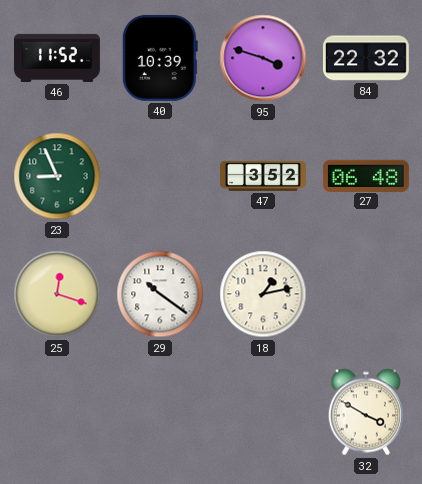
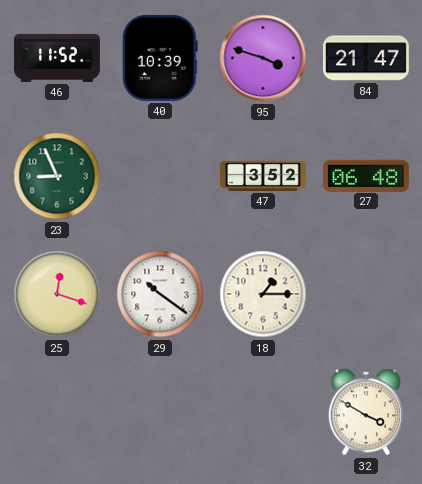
84: 22:32 -> 21:47 (366, 58)
18: 1:13 -> 1:15 (263, 294)
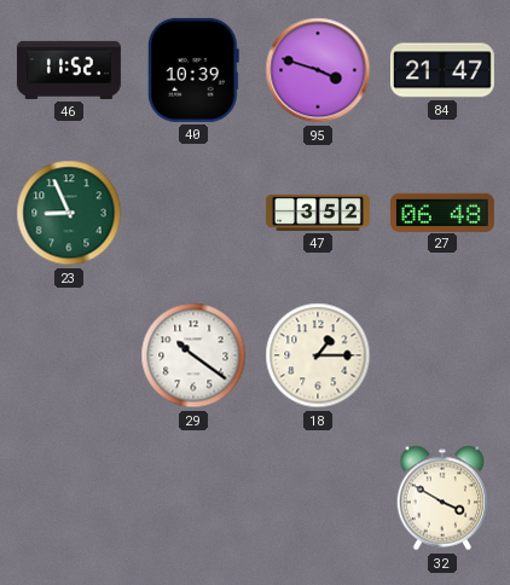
25: 12:18 -> none (57, 294)
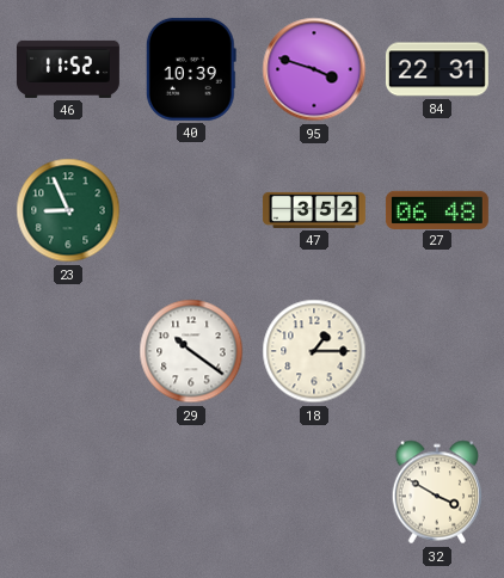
84: 21:47 -> 22:31 (437, 69)
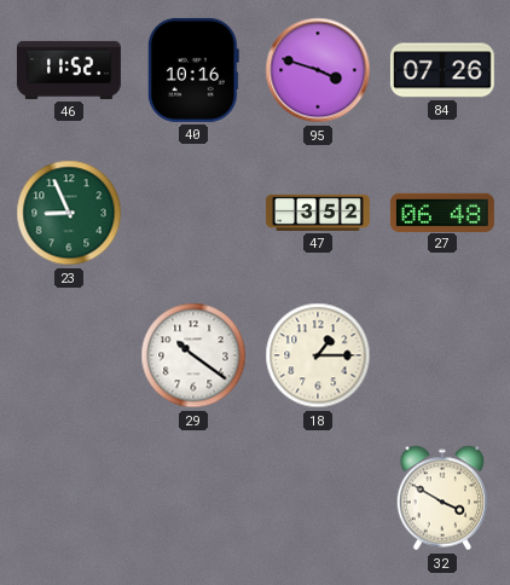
40: 10:39 -> 10:16 (193, 70)
84: 22:31 -> 07:26 (442, 70)
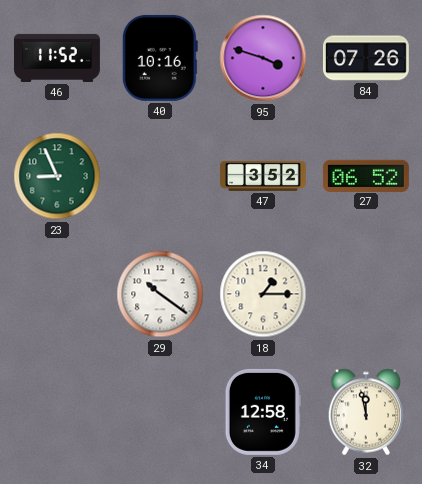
27: 06:48 -> 06:52 (366, 175)
34: none -> 12:58 (263, 412)
32: 3:50 -> 11:58 (366, 412)
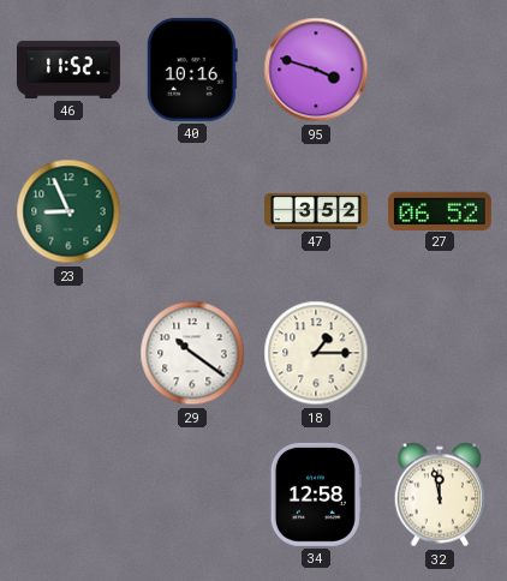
84: 07:26 -> none (366, 58)
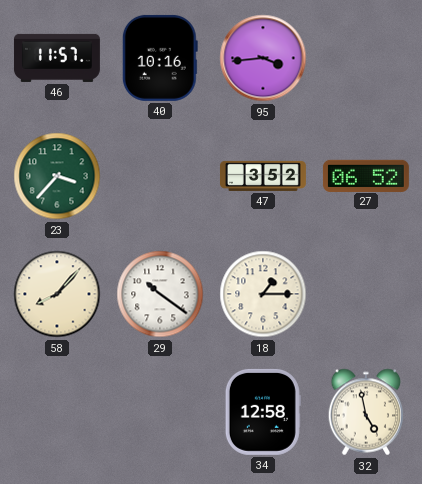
46: 11:52 -> 11:57 (57, 58)
95: 3:48 -> 3:44 (263, 58)
23: 8:56 -> 3:37 (57, 176)
58: none -> 8:07 (57, 294)
32: 11:58 -> 4:58 (366, 412)
